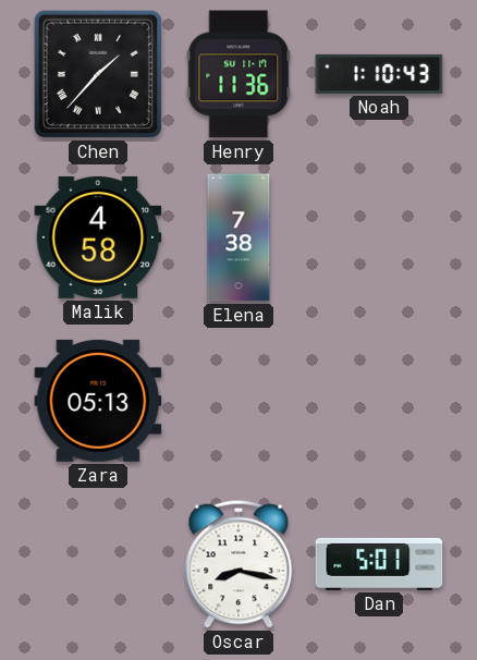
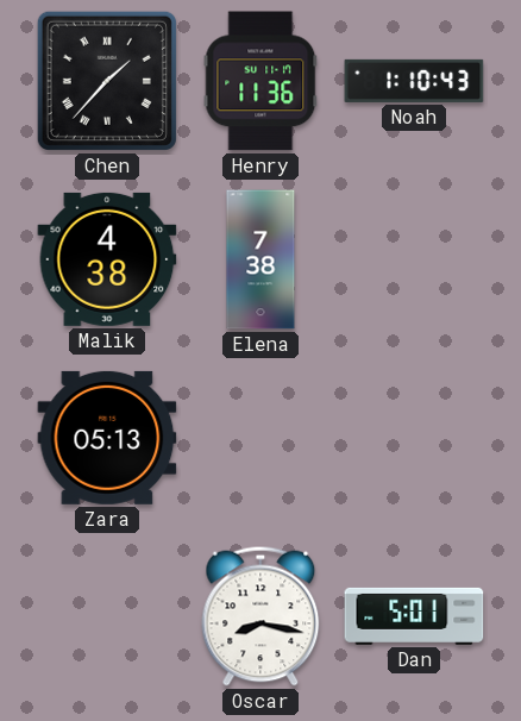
Malik: 4:58 -> 4:38 (107, 259)
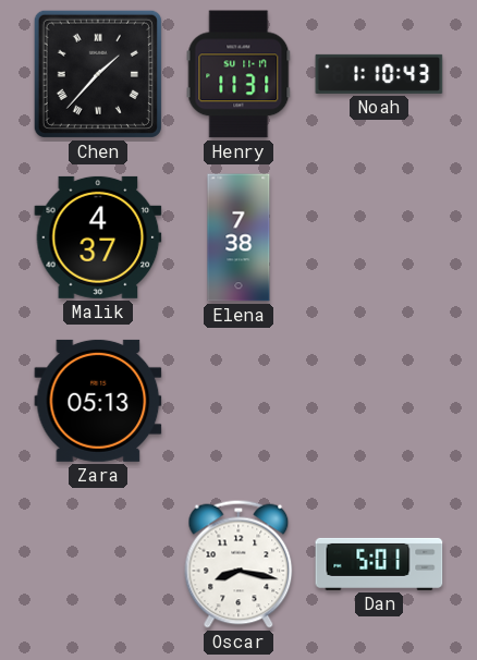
Henry: 11:36 -> 11:31 (238, 74)
Malik: 4:38 -> 4:37 (98, 237)
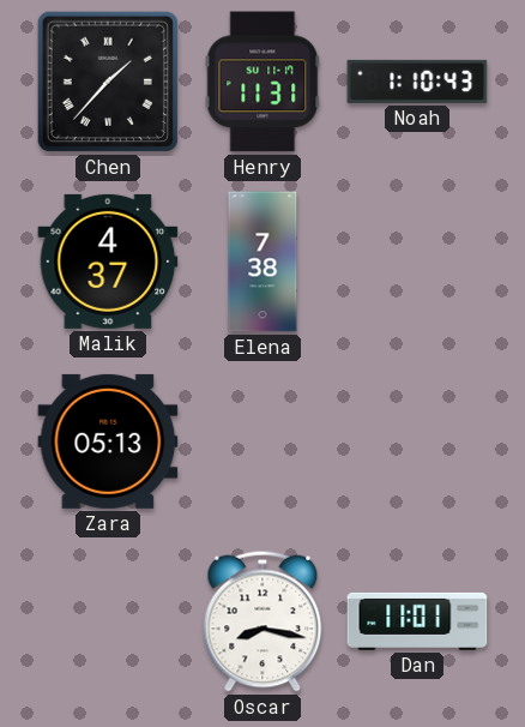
Dan: 5:01 -> 11:01 (417, 621)
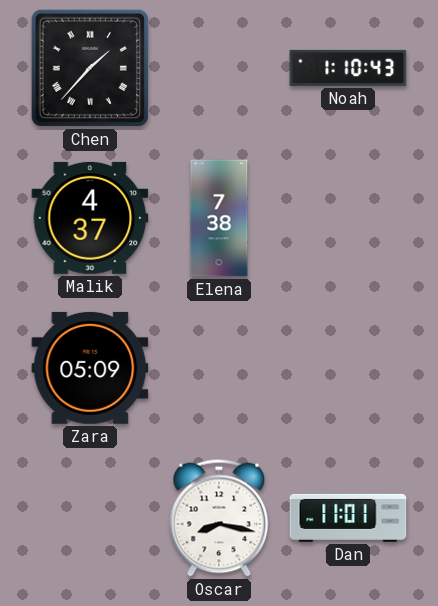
Henry: 11:31 -> none (262, 82)
Zara: 05:13 -> 05:09 (90, 368)
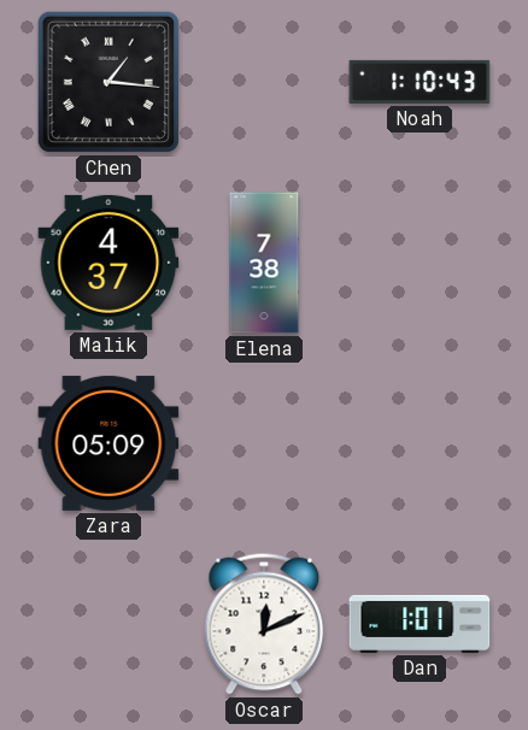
Chen: 1:37 -> 1:16 (108, 82)
Oscar: 8:17 -> 12:11 (264, 624)
Dan: 11:01 -> 1:01 (420, 624)
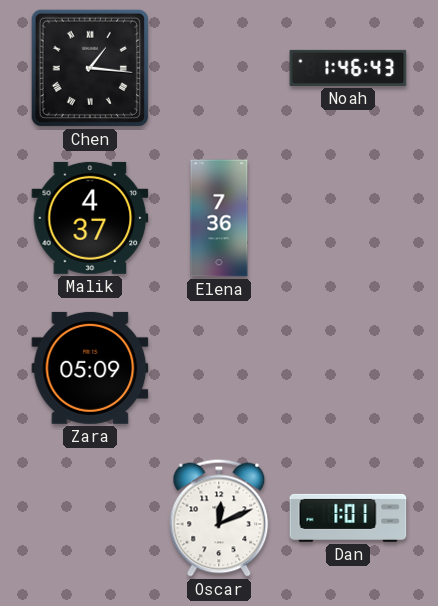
Noah: 1:10 -> 1:46 (348, 68)
Elena: 7:38 -> 7:36 (219, 218)
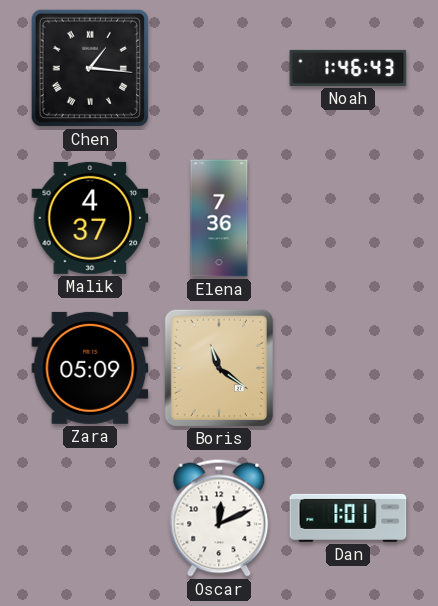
Boris: none -> 11:21 (219, 367)
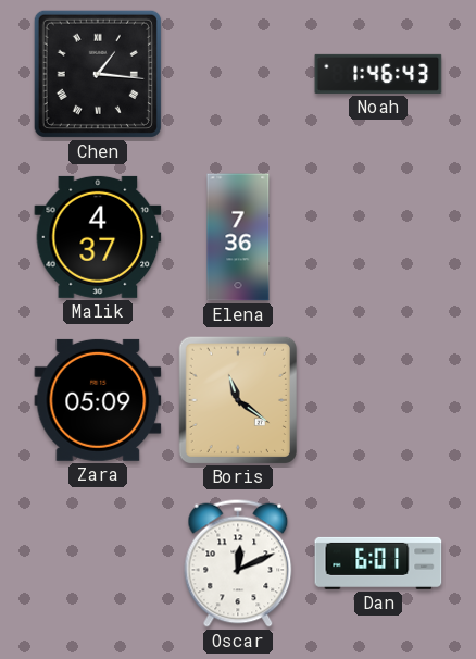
Dan: 1:01 -> 6:01 (378, 563)
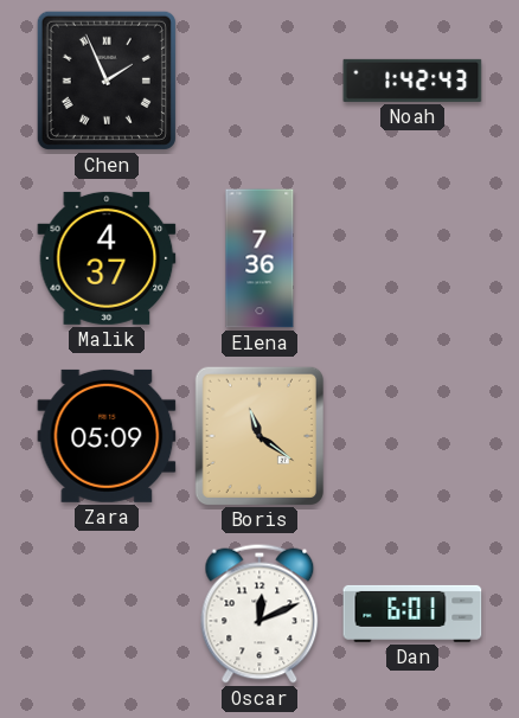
Chen: 1:16 -> 1:56 (107, 81)
Noah: 1:46 -> 1:42 (412, 81)
